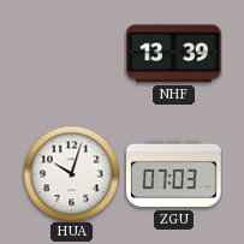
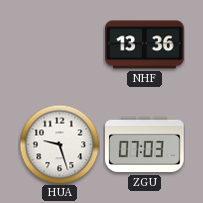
NHF: 13:39 -> 13:36 (145, 45)
HUA: 10:03 -> 9:27 (59, 144)
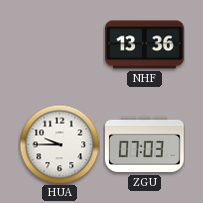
HUA: 9:27 -> 9:45 (59, 144)
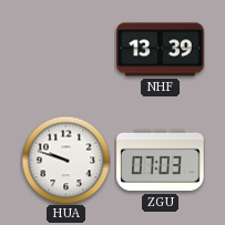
NHF: 13:36 -> 13:39 (161, 50)
HUA: 9:45 -> 9:48 (65, 160)
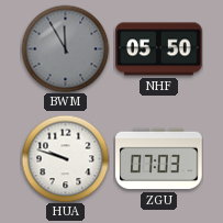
BWM: none -> 11:55 (65, 48)
NHF: 13:39 -> 05:50 (159, 49)
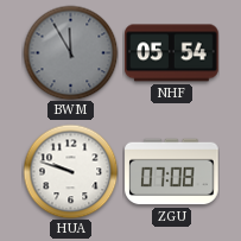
NHF: 05:50 -> 05:54 (172, 53)
ZGU: 07:03 -> 07:08 (172, 172)
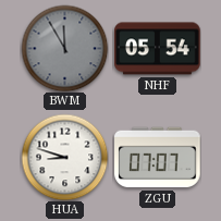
HUA: 9:48 -> 8:48 (64, 157)
ZGU: 07:08 -> 07:07 (158, 158)
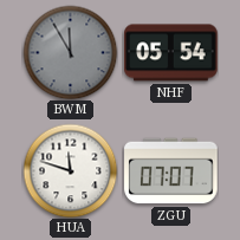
HUA: 8:48 -> 11:48 (70, 170)
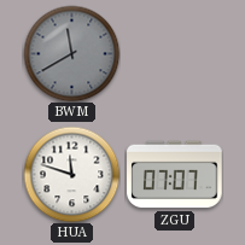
BWM: 11:55 -> 11:40 (71, 53)
NHF: 05:54 -> none (171, 53)
